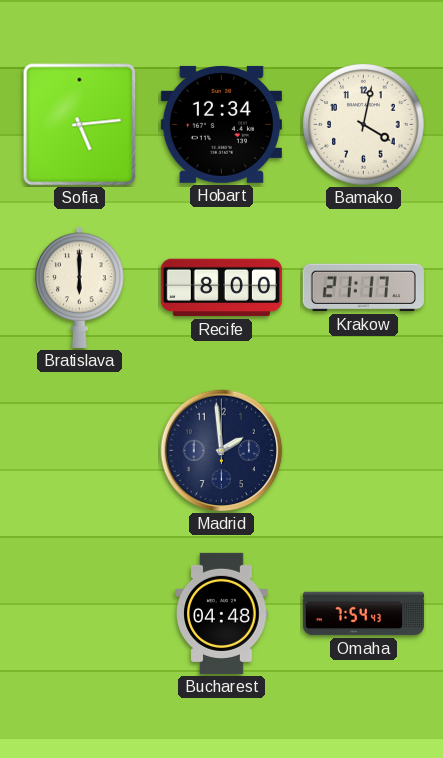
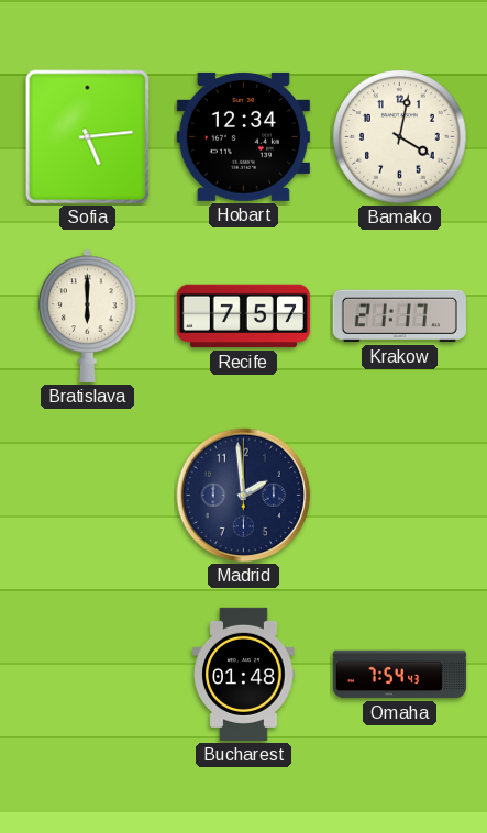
Recife: 8:00 -> 7:57 (243, 316)
Bucharest: 04:48 -> 01:48 (244, 674)
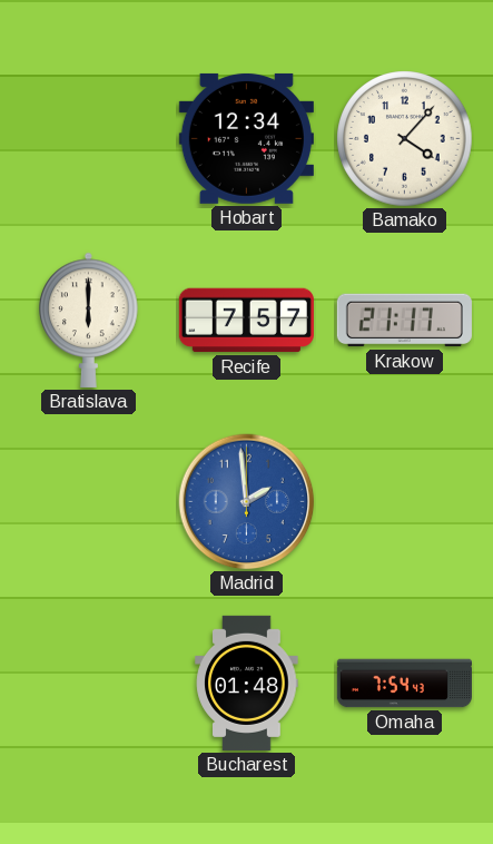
Sofia: 5:14 -> none (88, 137)
Bamako: 4:02 -> 4:07 (405, 139)
Madrid dial: navy -> blue (247, 502)
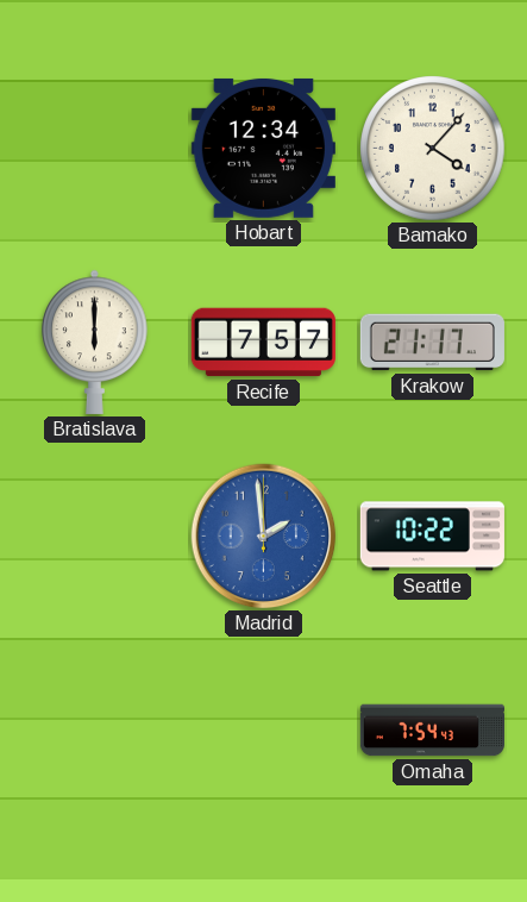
Seattle: none -> 10:22 (432, 537)
Bucharest: 01:48 -> none (247, 683)
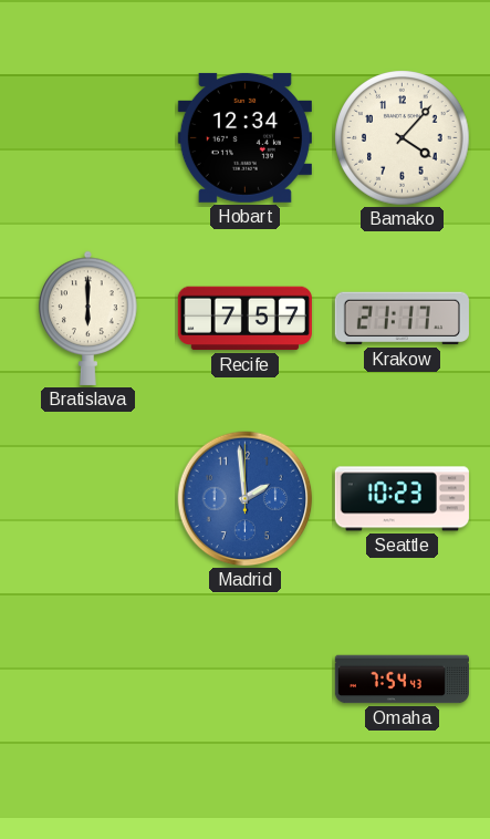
Seattle: 10:22 -> 10:23 (402, 499)
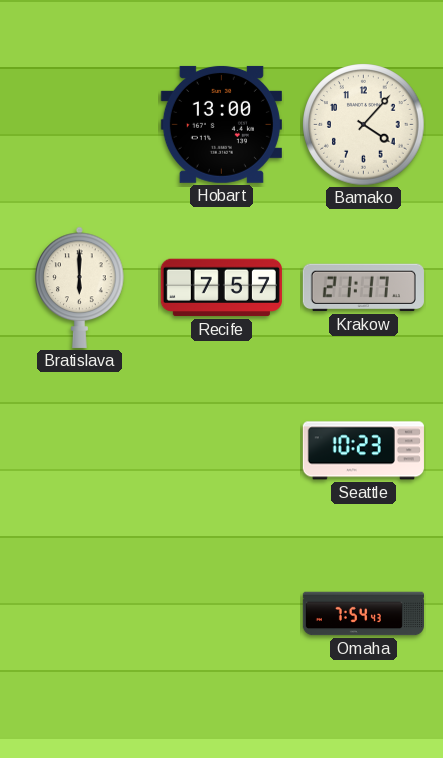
Hobart: 12:34 -> 13:00 (221, 124)
Madrid: 1:59 -> none (246, 499)
